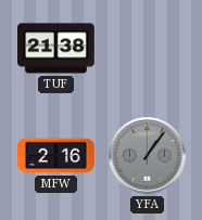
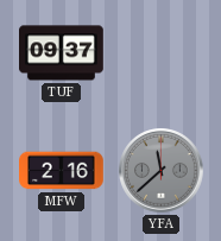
TUF: 21:38 -> 09:37 (62, 53)
YFA: 1:06 -> 11:38 (162, 171)
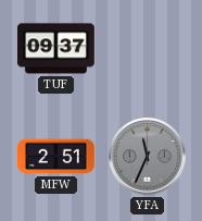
MFW: 2:16 -> 2:51 (56, 157)
YFA: 11:38 -> 11:34 (148, 157)
